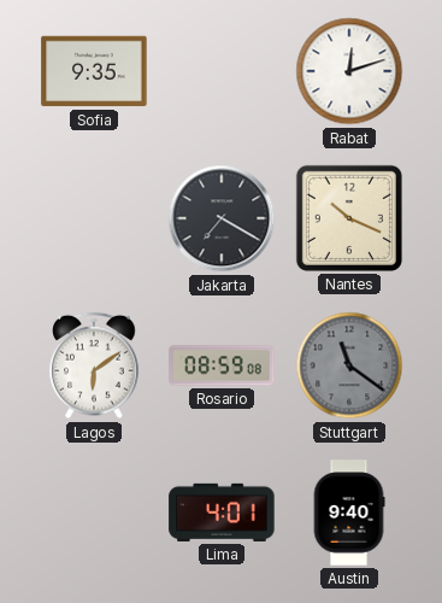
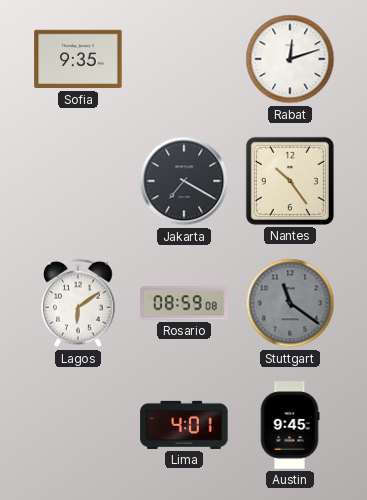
Nantes: 10:19 -> 10:24 (290, 181)
Austin: 9:40 -> 9:45 (290, 425)
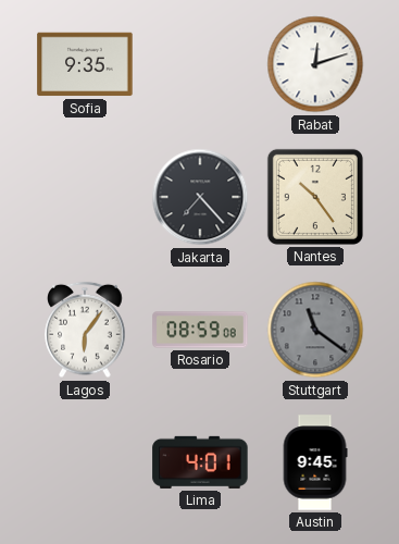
Jakarta: 7:20 -> 7:23 (200, 197)
Lagos: 6:09 -> 6:06 (85, 330)
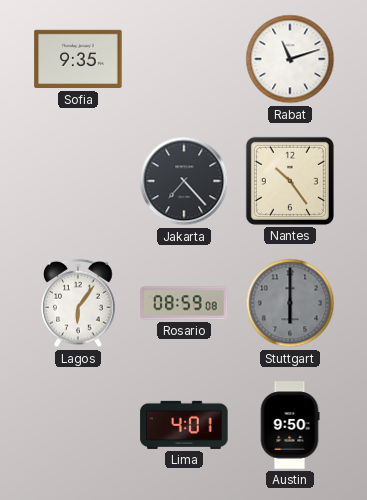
Rabat: 12:12 -> 11:12 (290, 59)
Stuttgart: 11:21 -> 6:00 (290, 303)
Austin: 9:45 -> 9:50 (290, 425)
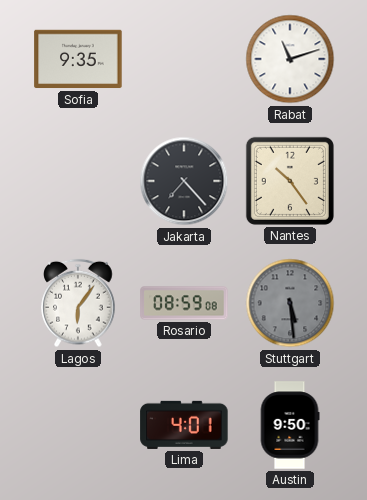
Stuttgart: 6:00 -> 5:29 (290, 303)
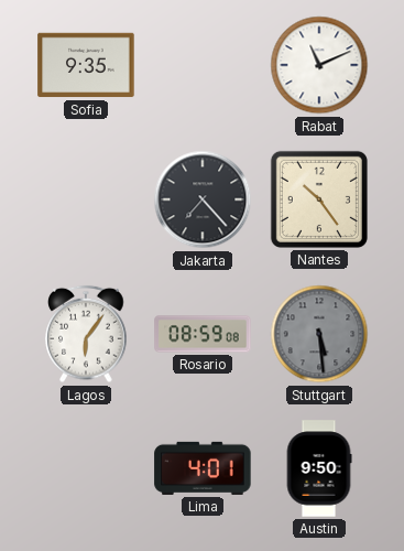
Rabat: 11:12 -> 11:11 (319, 65)
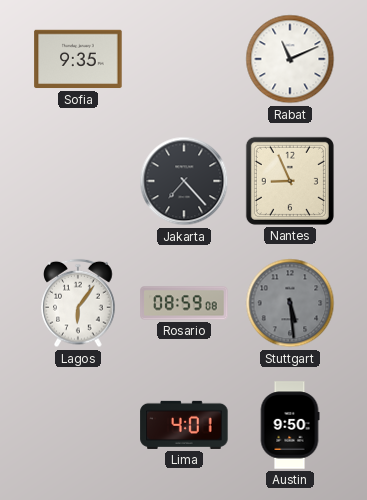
Nantes: 10:24 -> 8:56 (290, 181)
